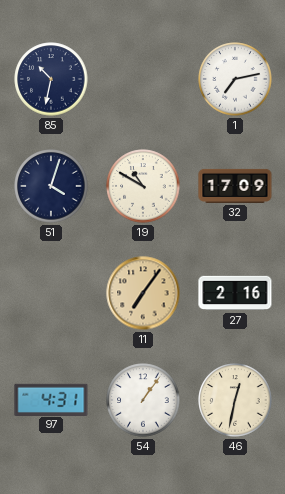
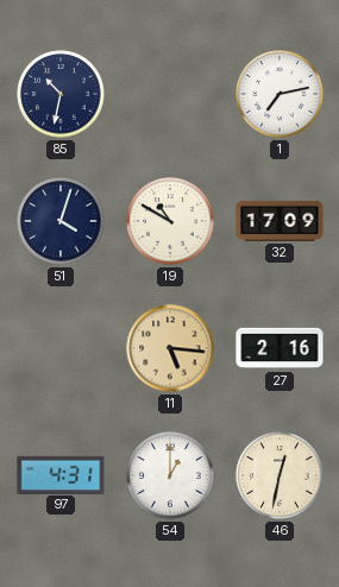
11: 7:06 -> 5:16 (170, 348)
54: 1:06 -> 1:00 (170, 475)
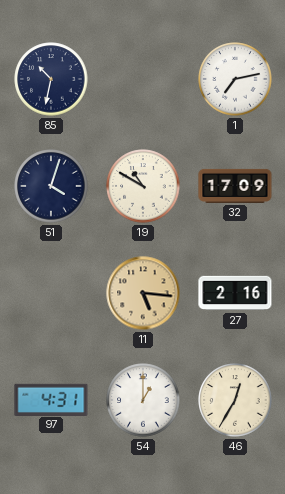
46: 12:32 -> 12:35 (235, 400)
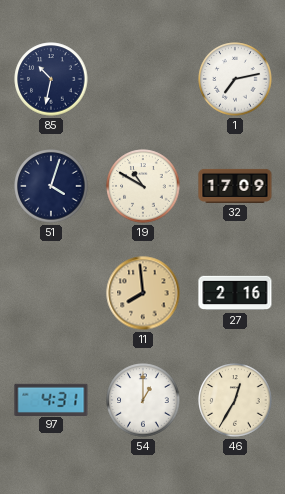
11: 5:16 -> 7:59 (143, 293)
